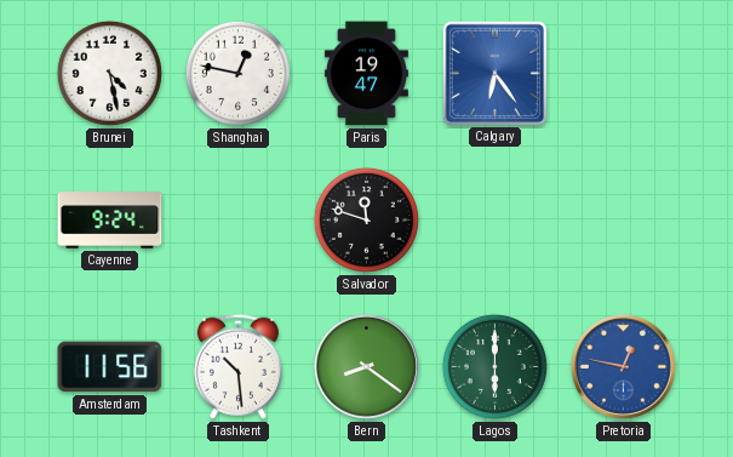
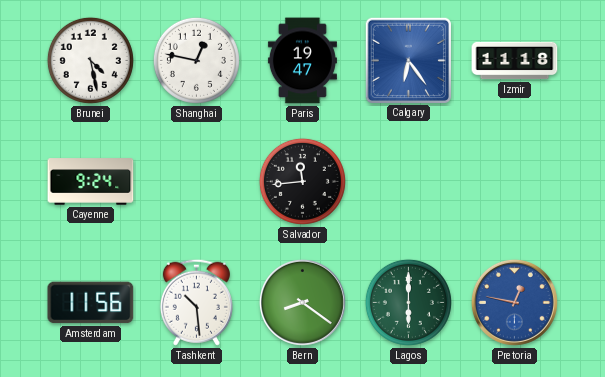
Izmir: none -> 11:18 (515, 61)
Salvador: 11:48 -> 11:44 (302, 181)
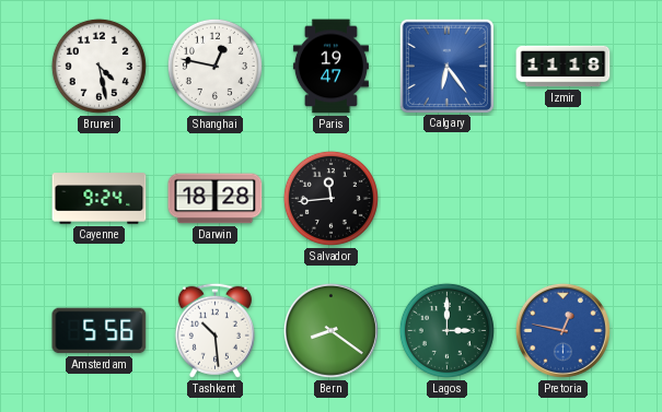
Darwin: none -> 18:28 (216, 199)
Amsterdam: 11:56 -> 5:56 (100, 331)
Lagos: 6:00 -> 3:00 (446, 330)
